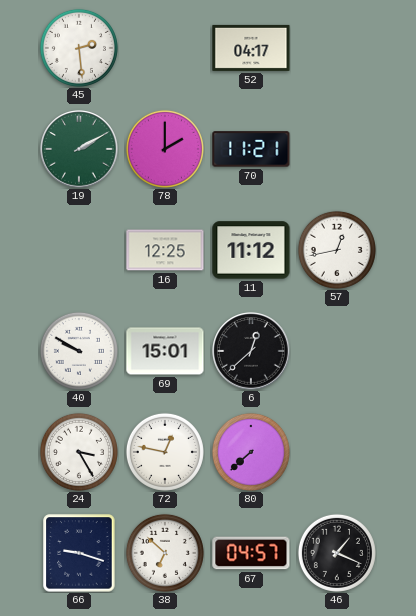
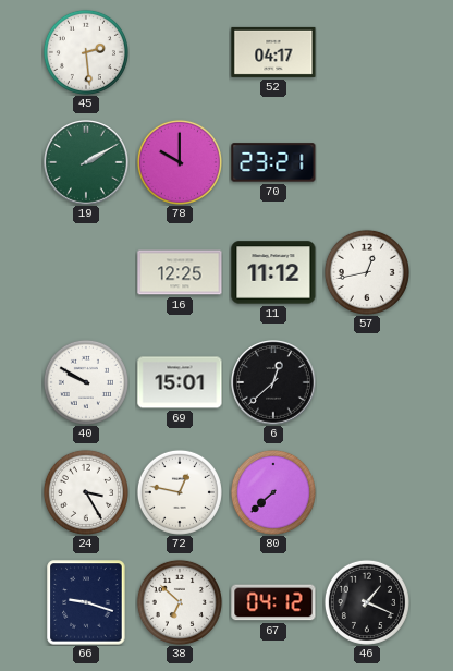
78: 2:00 -> 10:00 (180, 162)
70: 11:21 -> 23:21 (273, 162)
67: 04:57 -> 04:12 (273, 602)
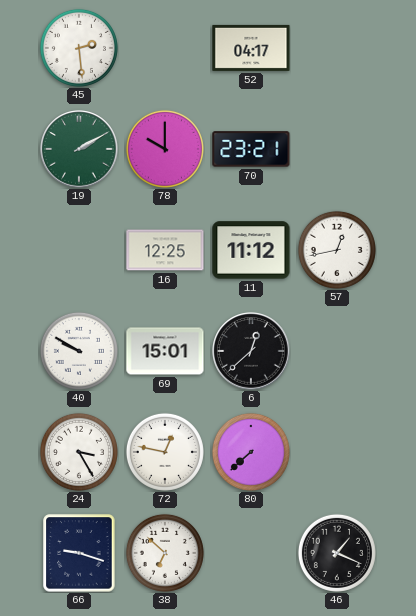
67: 04:12 -> none (273, 602)
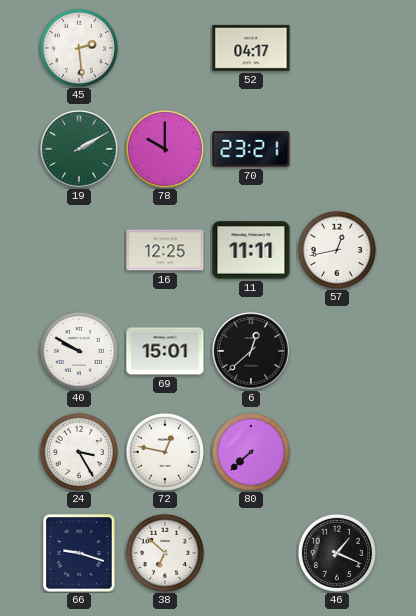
11: 11:12 -> 11:11 (251, 250)
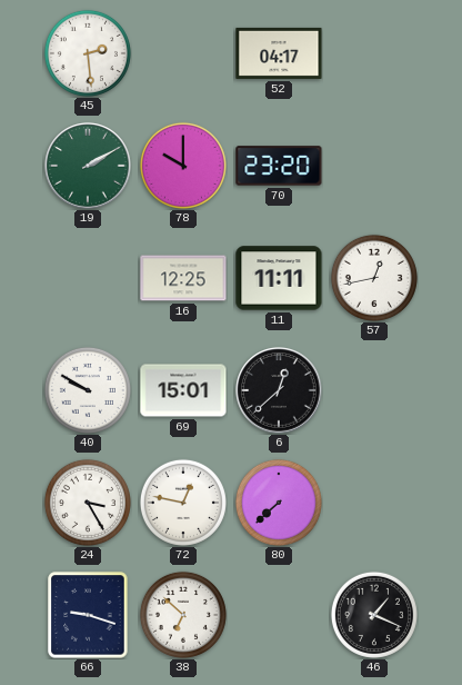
70: 23:21 -> 23:20 (279, 166)
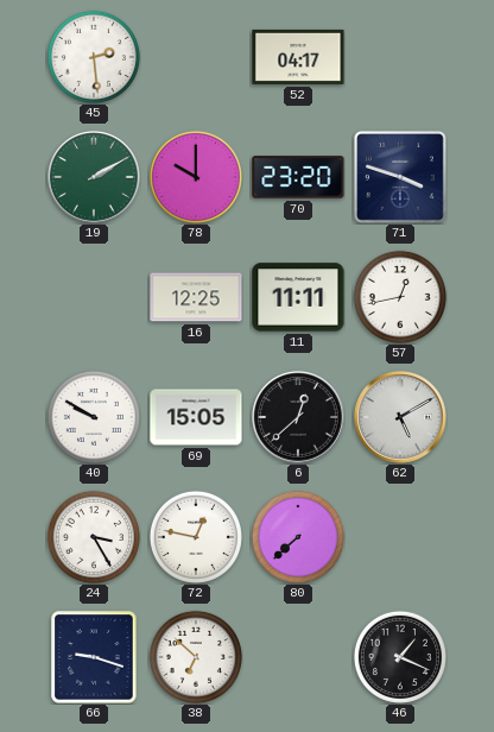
71: none -> 3:48 (401, 178)
69: 15:01 -> 15:05 (196, 417)
62: none -> 5:10 (400, 417)
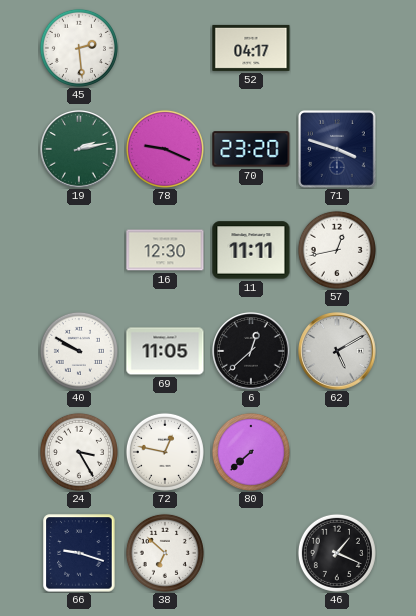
19: 2:10 -> 2:13 (79, 149)
78: 10:00 -> 9:19 (165, 149)
16: 12:25 -> 12:30 (165, 250)
69: 15:05 -> 11:05 (165, 351)
